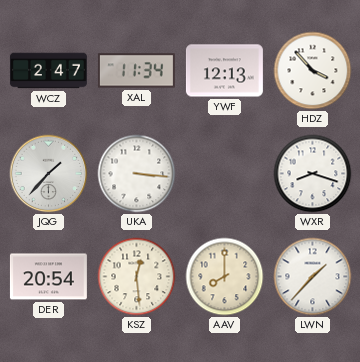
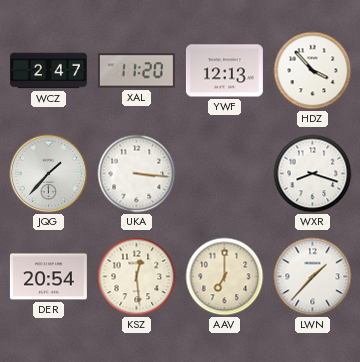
XAL: 11:34 -> 11:20 (136, 71)
AAV: 8:00 -> 7:00 (225, 277)
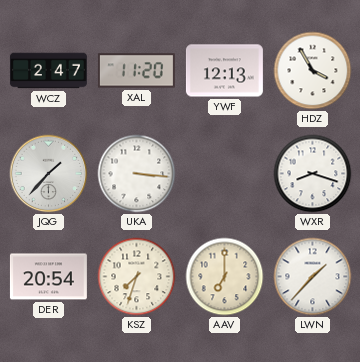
HDZ: 3:53 -> 3:55 (313, 71)
KSZ: 12:29 -> 7:33 (137, 277)
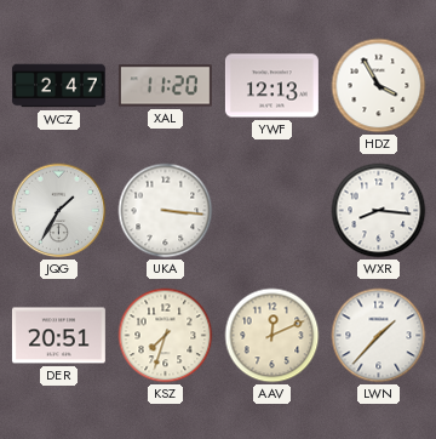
JQG: 1:37 -> 1:35 (59, 211)
WXR: 8:18 -> 8:16 (379, 211)
DER: 20:54 -> 20:51 (58, 336)
AAV: 7:00 -> 12:11 (272, 336)
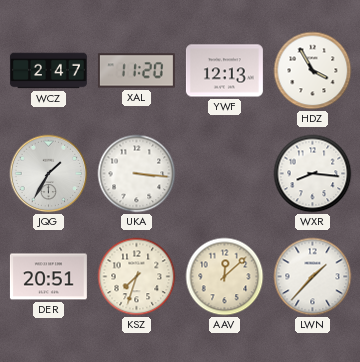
AAV: 12:11 -> 12:08 (225, 277)
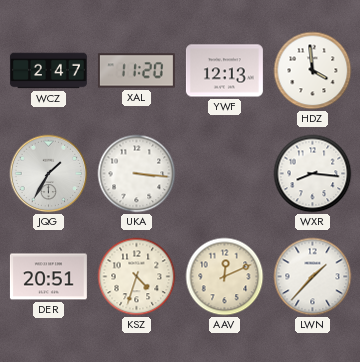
HDZ: 3:55 -> 3:59 (313, 71)
KSZ: 7:33 -> 4:33 (137, 277)
AAV: 12:08 -> 12:11 (225, 277)
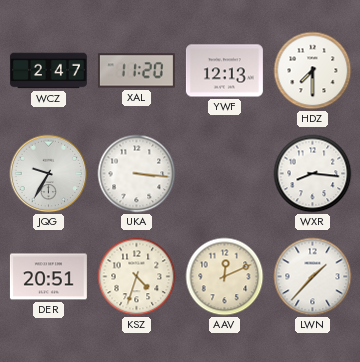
HDZ: 3:59 -> 7:30 (313, 71)
JQG: 1:35 -> 9:35 (49, 174)
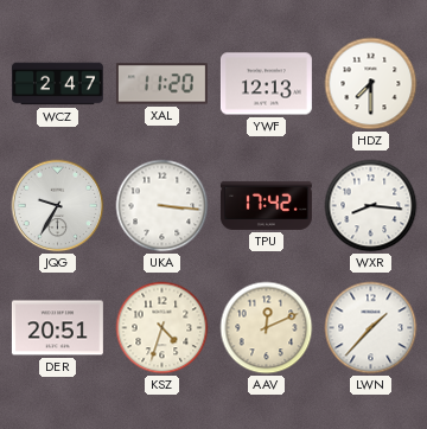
TPU: none -> 17:42 (266, 205)
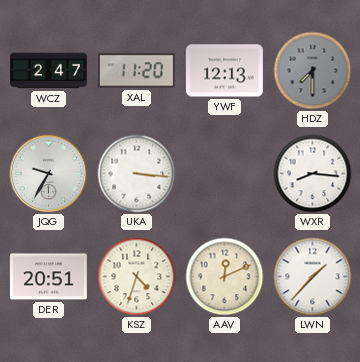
HDZ dial: white -> grey (313, 71)
TPU: 17:42 -> none (266, 205)
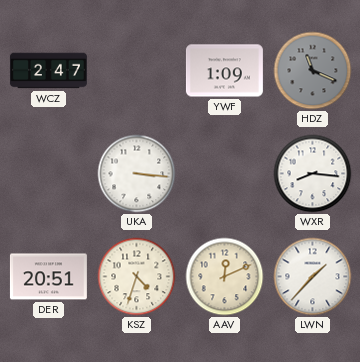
XAL: 11:20 -> none (136, 71)
YWF: 12:13 -> 1:09 (224, 71)
HDZ: 7:30 -> 11:19 (313, 71)
JQG: 9:35 -> none (49, 174)
